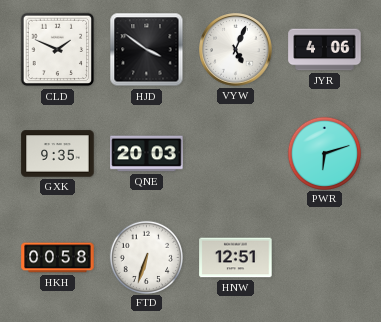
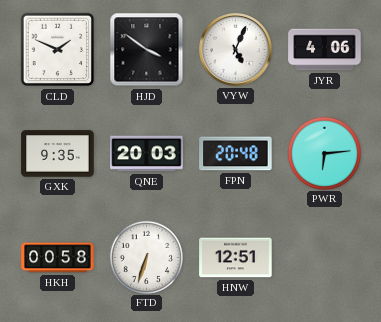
FPN: none -> 20:48 (236, 154)
PWR: 6:12 -> 6:14 (324, 153)
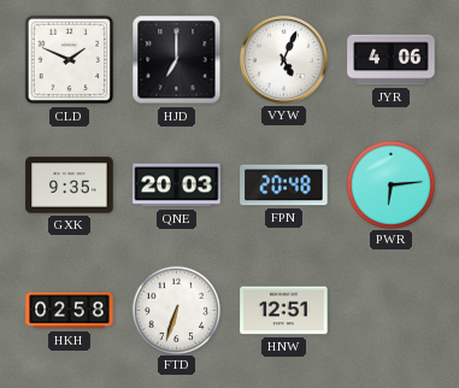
HJD: 3:51 -> 7:00 (177, 60)
HKH: 00:58 -> 02:58 (70, 311)
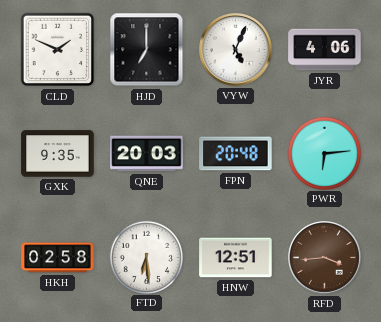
FTD: 6:33 -> 6:29 (146, 257)
RFD: none -> 3:44 (325, 258)
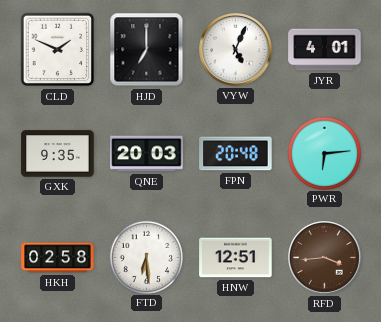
JYR: 4:06 -> 4:01 (325, 50)
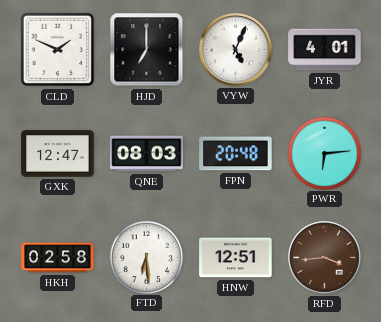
GXK: 9:35 -> 12:47 (58, 154)
QNE: 20:03 -> 08:03 (147, 154)
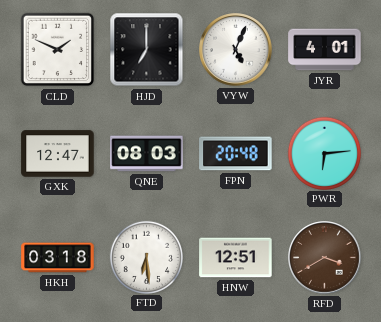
HKH: 02:58 -> 03:18 (58, 258)
RFD: 3:44 -> 3:40 (325, 258)
